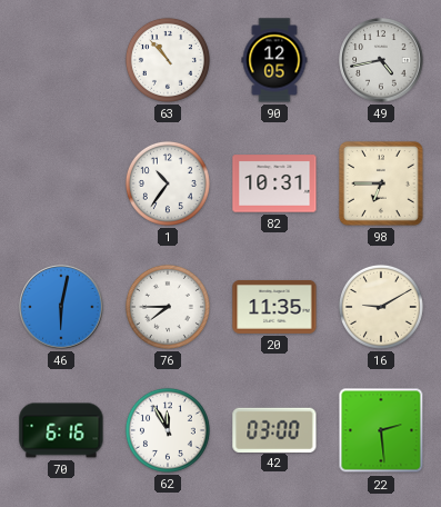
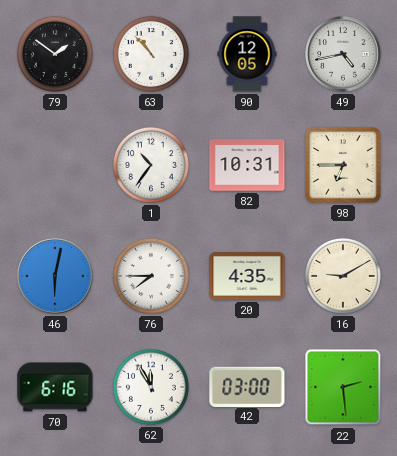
79: none -> 1:51 (55, 54)
20: 11:35 -> 4:35 (247, 276)
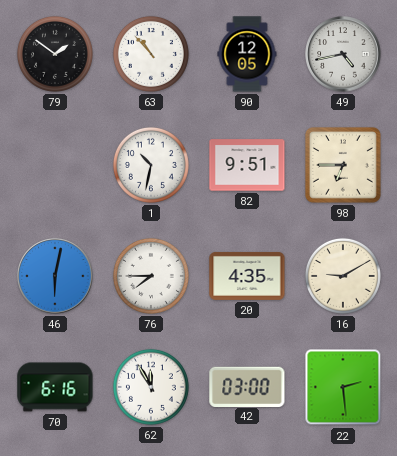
1: 10:36 -> 10:32 (151, 165)
82: 10:31 -> 9:51 (247, 165)
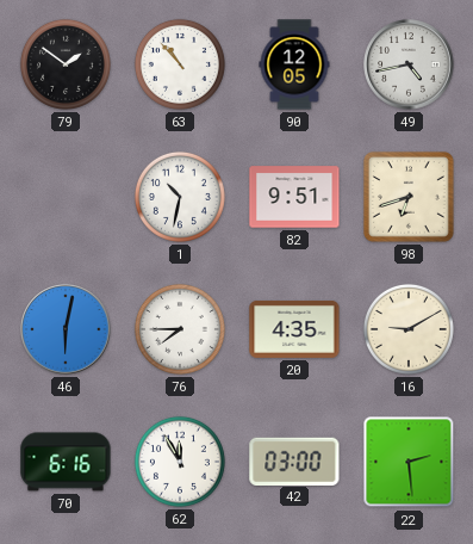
98: 6:45 -> 6:42 (409, 197)
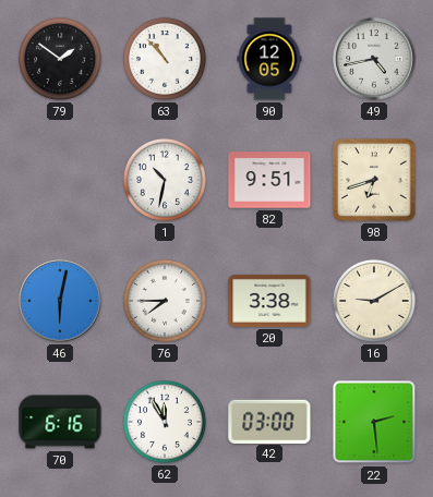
20: 4:35 -> 3:38 (269, 301)
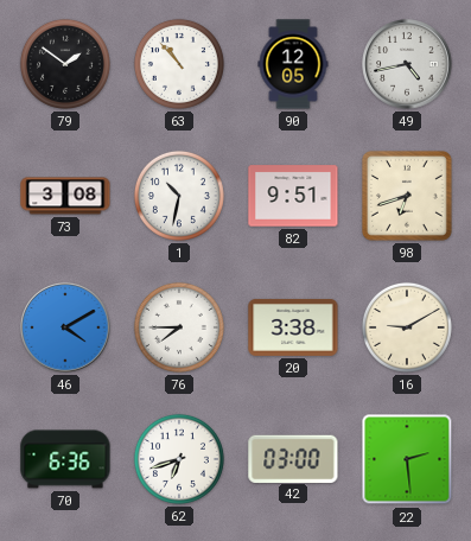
73: none -> 3:08 (65, 196)
46: 6:02 -> 4:10 (65, 327)
70: 6:16 -> 6:36 (65, 459)
62: 11:55 -> 6:42 (179, 459)
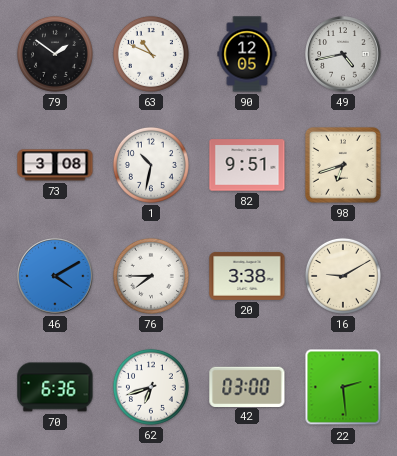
63: 10:53 -> 10:49 (151, 54)
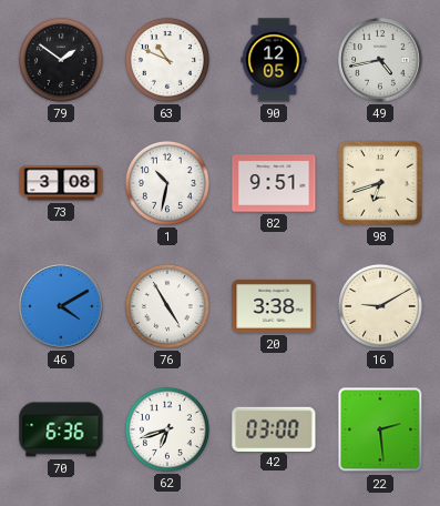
76: 7:45 -> 4:55 (167, 306)
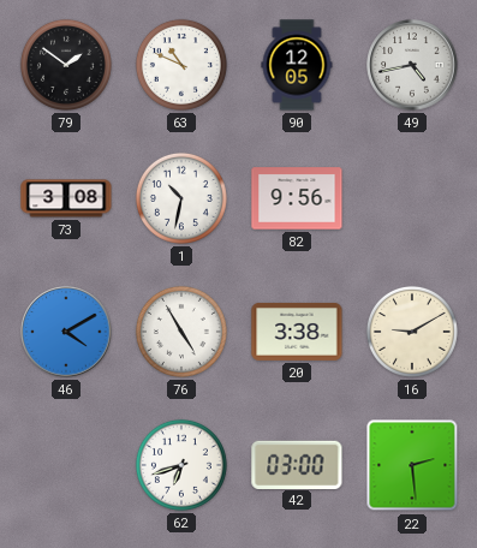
82: 9:51 -> 9:56 (297, 198)
98: 6:42 -> none (380, 183)
70: 6:36 -> none (61, 429)
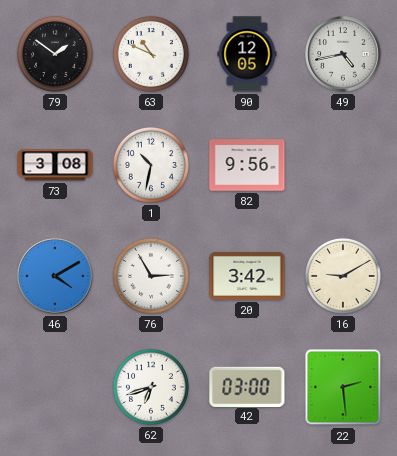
76: 4:55 -> 2:55 (151, 276)
20: 3:38 -> 3:42 (247, 276)
